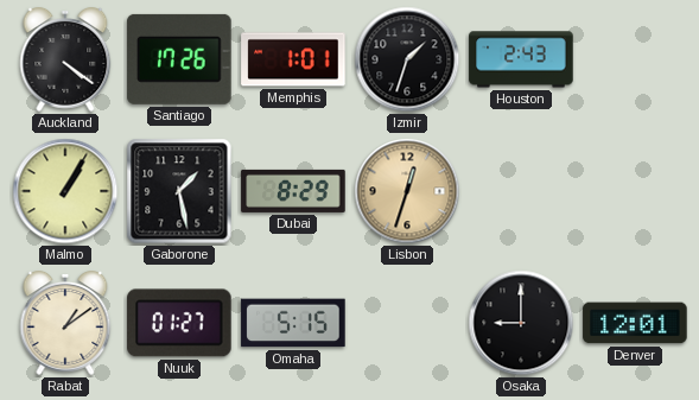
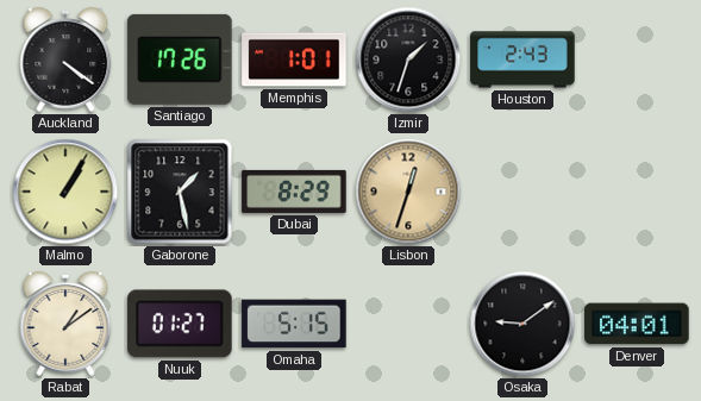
Osaka: 9:00 -> 9:09 (522, 324)
Denver: 12:01 -> 04:01 (637, 324)
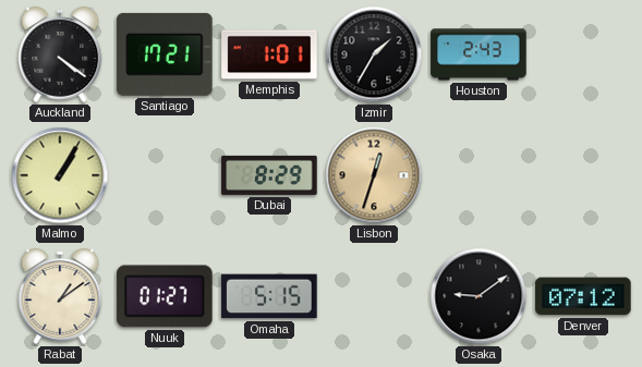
Santiago: 17:26 -> 17:21 (165, 54)
Izmir: 1:33 -> 1:35 (374, 54)
Gaborone: 1:28 -> none (180, 192)
Denver: 04:01 -> 07:12 (583, 296)
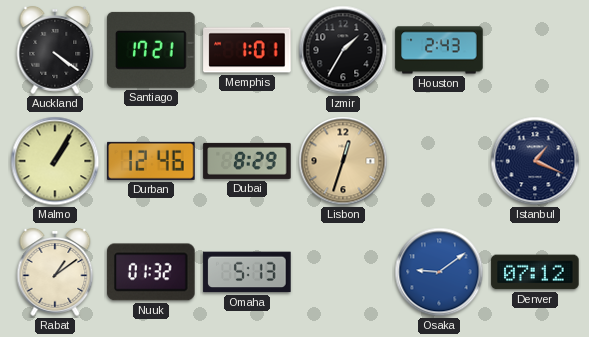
Durban: none -> 12:46 (151, 161)
Istanbul: none -> 1:19 (535, 161)
Nuuk: 01:27 -> 01:32 (151, 272)
Omaha: 5:15 -> 5:13 (247, 272)
Osaka dial: black -> blue (439, 272)
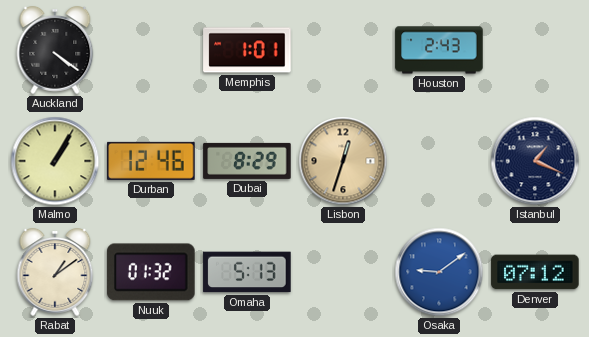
Santiago: 17:21 -> none (151, 50)
Izmir: 1:35 -> none (343, 50)
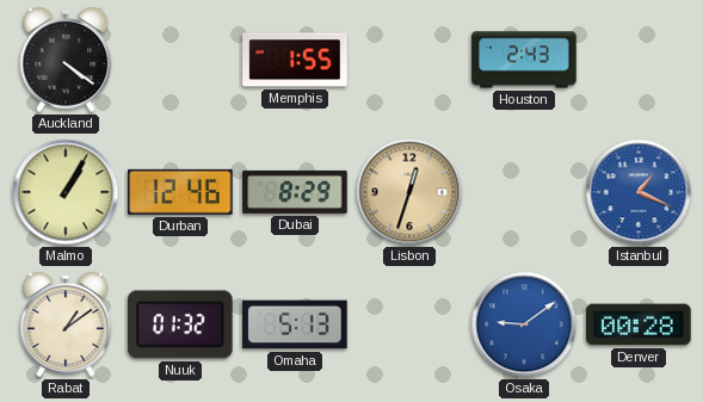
Memphis: 1:01 -> 1:55 (295, 60)
Istanbul dial: navy -> blue (639, 192)
Denver: 07:12 -> 00:28 (639, 324)
